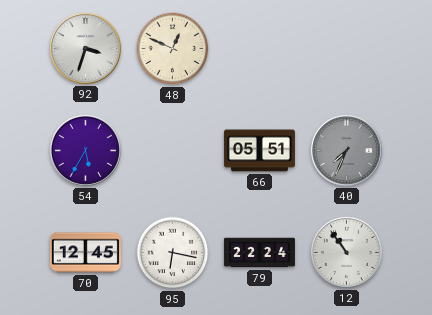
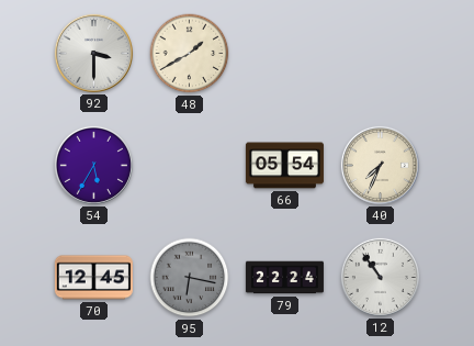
92: 3:33 -> 3:30 (93, 53)
48: 12:49 -> 1:40 (190, 54)
66: 05:51 -> 05:54 (284, 166)
40 dial: grey -> cream (380, 165)
95 dial: white -> grey (190, 278)
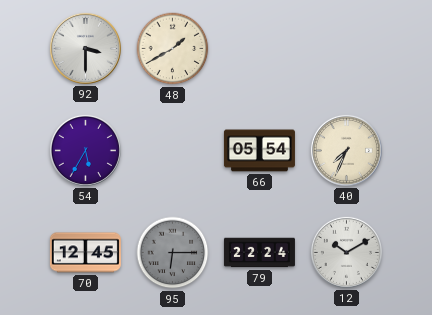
95: 6:17 -> 6:15 (173, 253)
12: 10:54 -> 10:10 (346, 252)
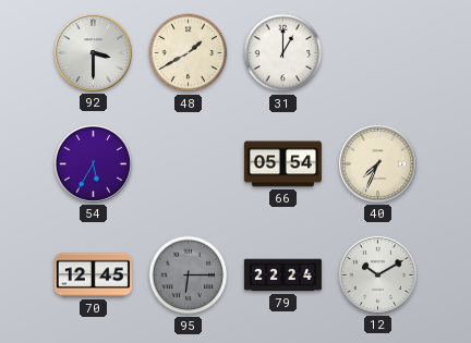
31: none -> 1:00 (283, 53)
